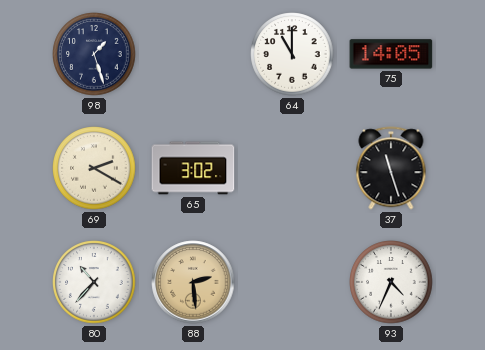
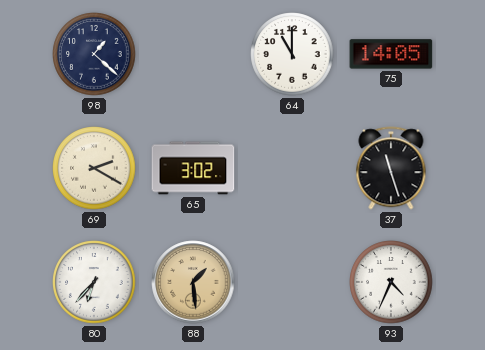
98: 1:27 -> 1:22 (94, 54)
80: 10:37 -> 6:37 (94, 282)
88: 2:29 -> 1:29 (193, 282)
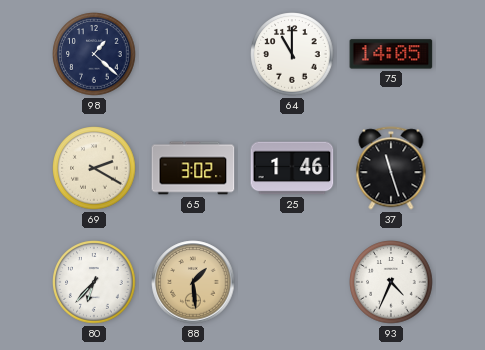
25: none -> 1:46 (292, 168)
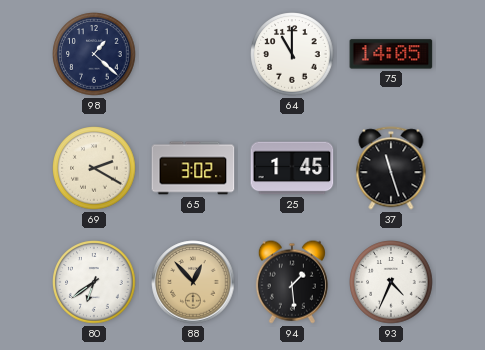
25: 1:46 -> 1:45 (292, 168)
80: 6:37 -> 6:39 (94, 282)
88: 1:29 -> 12:53 (193, 282)
94: none -> 1:29 (292, 282)
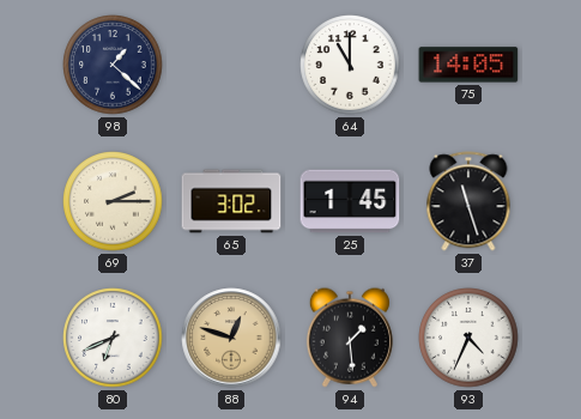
69: 2:20 -> 2:15 (113, 201)
80: 6:39 -> 6:41 (113, 338)
88: 12:53 -> 12:48 (231, 338)
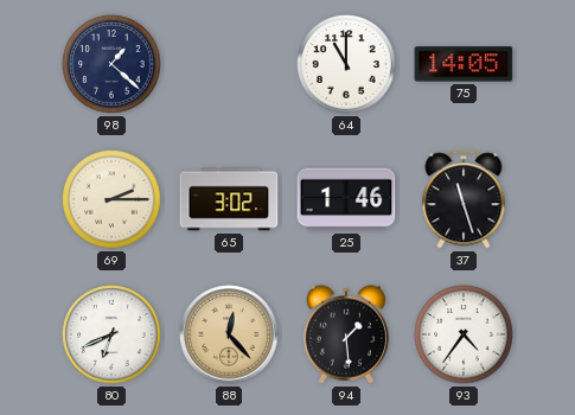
25: 1:45 -> 1:46 (346, 199)
88: 12:48 -> 12:23 (229, 334)
93: 4:34 -> 4:36 (464, 334)
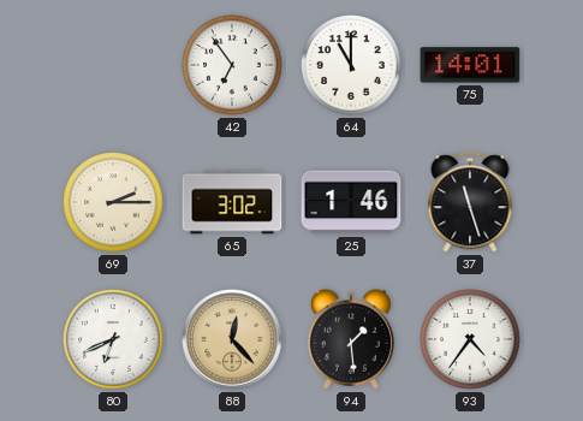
98: 1:22 -> none (111, 64)
42: none -> 6:54 (232, 65)
75: 14:05 -> 14:01 (470, 65)
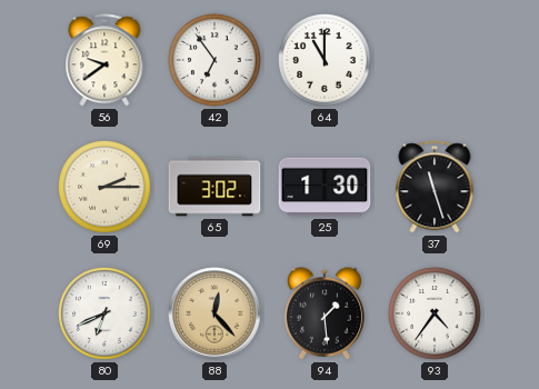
56: none -> 9:39 (104, 60)
75: 14:01 -> none (470, 65)
25: 1:46 -> 1:30 (325, 187)
